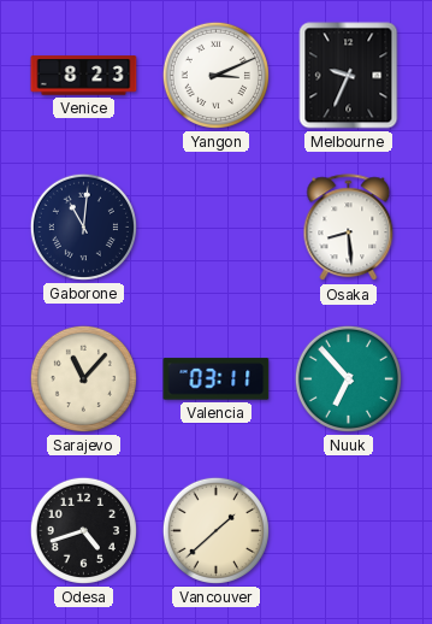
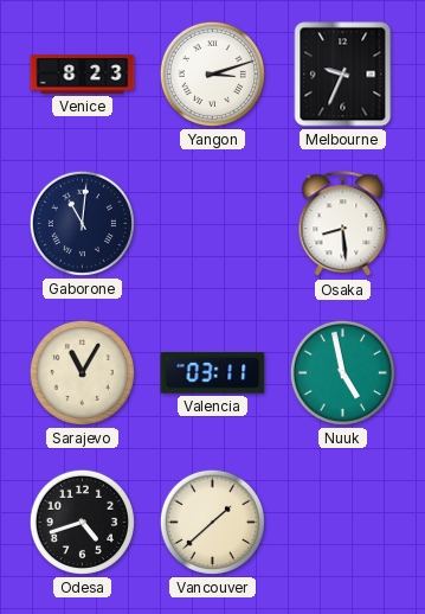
Yangon: 3:11 -> 3:12 (212, 73)
Sarajevo: 11:07 -> 11:05 (82, 372)
Nuuk: 6:53 -> 4:58 (342, 372)
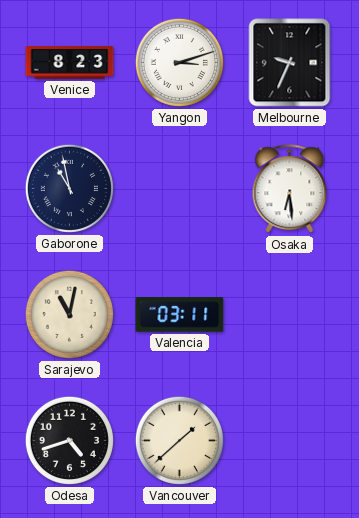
Gaborone: 11:01 -> 10:58 (69, 188)
Osaka: 8:29 -> 6:29 (290, 189)
Sarajevo: 11:05 -> 11:02 (69, 314)
Nuuk: 4:58 -> none (342, 372)
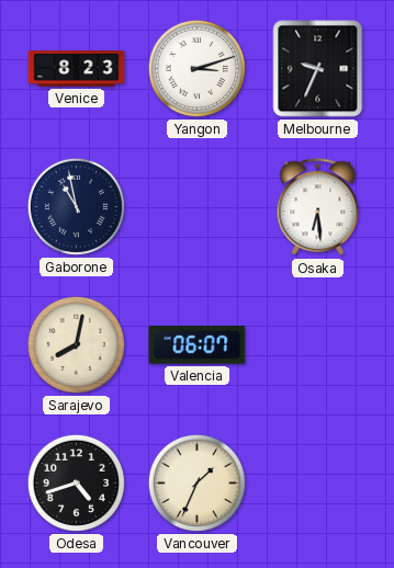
Sarajevo: 11:02 -> 8:02 (76, 344)
Valencia: 03:11 -> 06:07 (198, 345)
Vancouver: 1:38 -> 1:34 (196, 482)
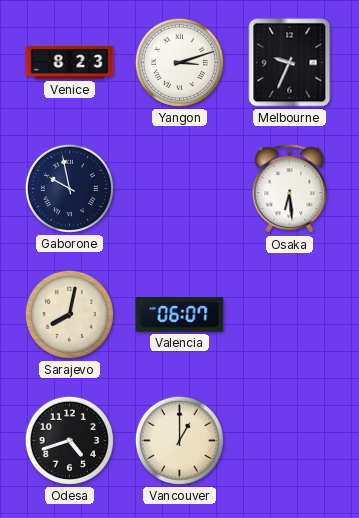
Gaborone: 10:58 -> 9:58 (69, 188)
Vancouver: 1:34 -> 1:00 (179, 440)
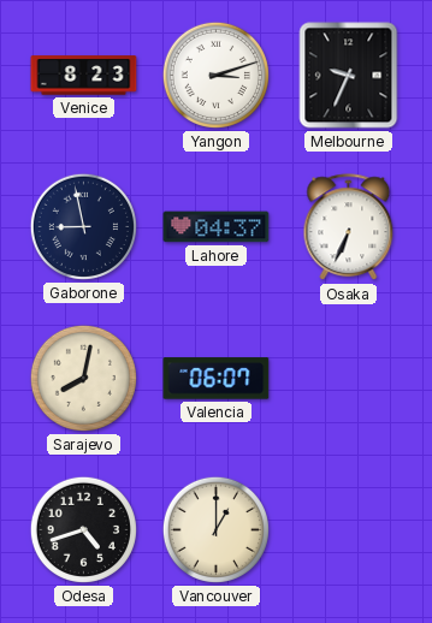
Gaborone: 9:58 -> 8:58 (83, 226)
Lahore: none -> 04:37 (217, 227)
Osaka: 6:29 -> 6:34 (349, 227)
